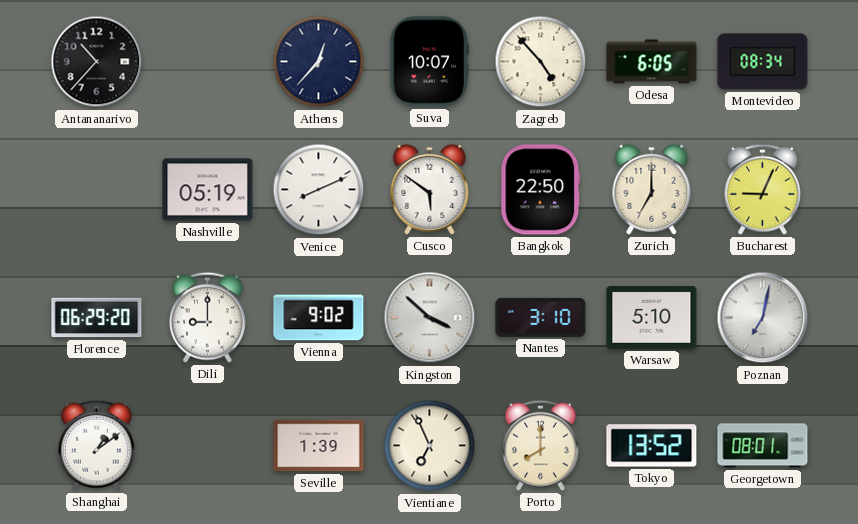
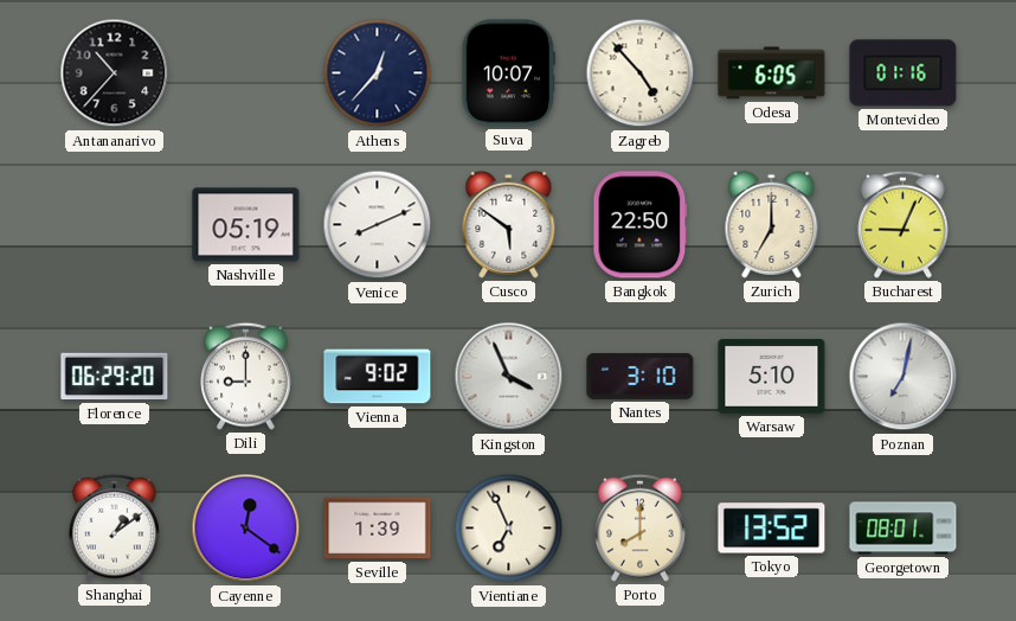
Montevideo: 08:34 -> 01:16 (904, 73)
Kingston: 3:52 -> 3:56 (509, 377)
Cayenne: none -> 12:21 (246, 529)
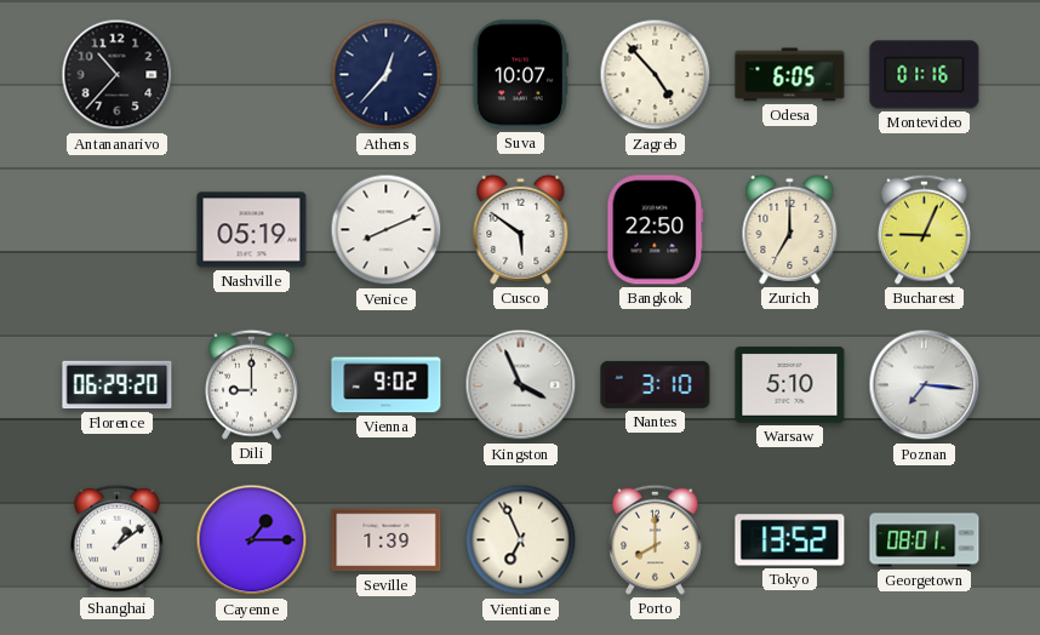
Poznan: 7:02 -> 7:16 (925, 385)
Cayenne: 12:21 -> 1:15 (252, 540)
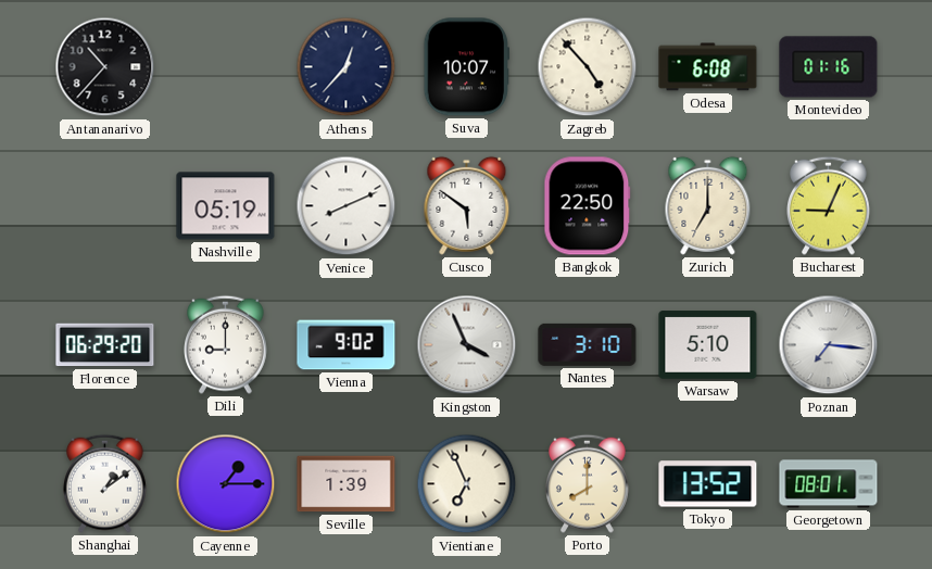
Odesa: 6:05 -> 6:08 (708, 67)
